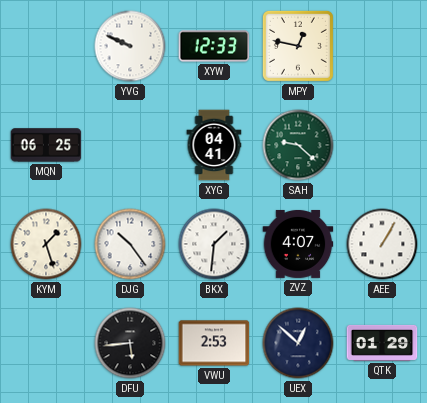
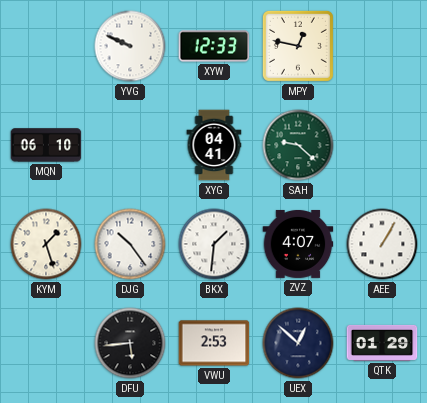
MQN: 06:25 -> 06:10 (46, 145)
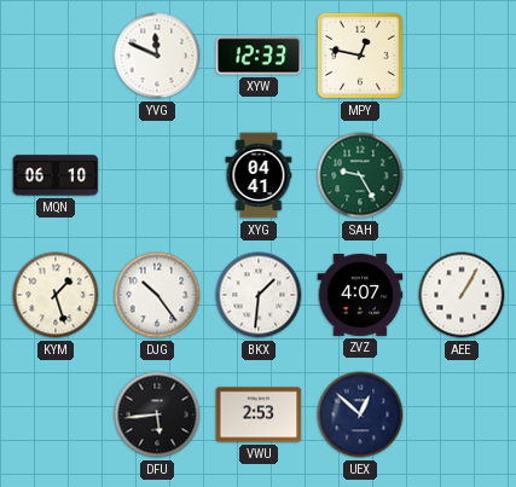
YVG: 9:49 -> 11:49 (157, 56)
SAH: 9:22 -> 9:25 (360, 175)
QTK: 01:29 -> none (382, 343)
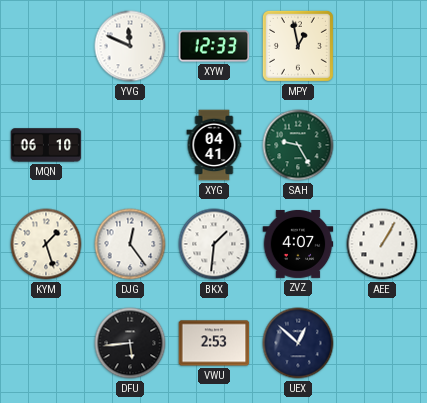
MPY: 12:47 -> 12:58 (298, 46)
DJG: 10:24 -> 12:24 (130, 244)
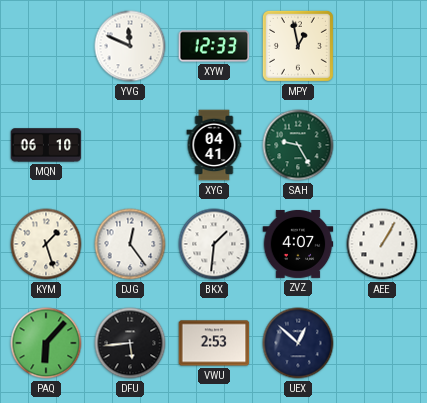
PAQ: none -> 6:07 (46, 343)
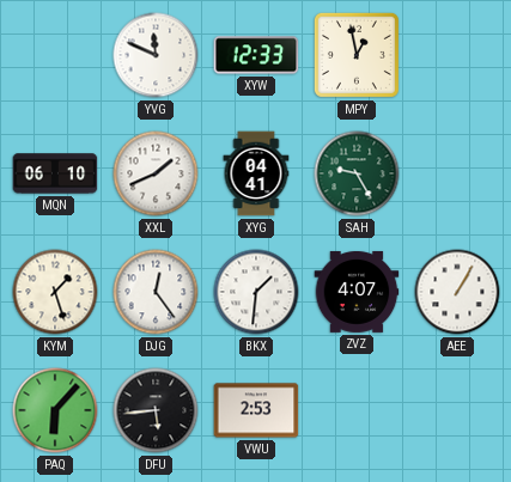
XXL: none -> 1:41 (156, 173)
UEX: 12:52 -> none (298, 343)
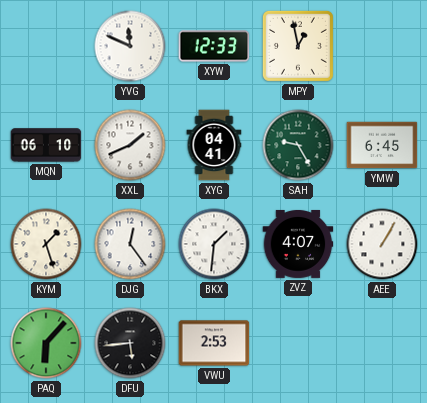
YMW: none -> 6:45 (382, 145)
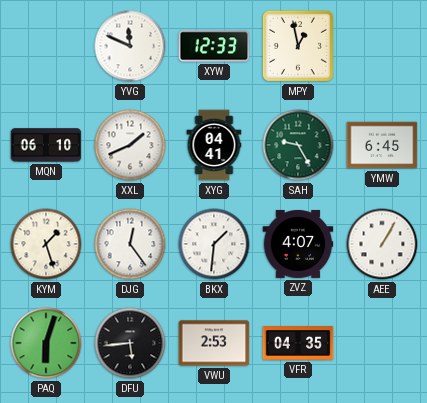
PAQ: 6:07 -> 6:03 (46, 343)
VFR: none -> 04:35 (298, 343)
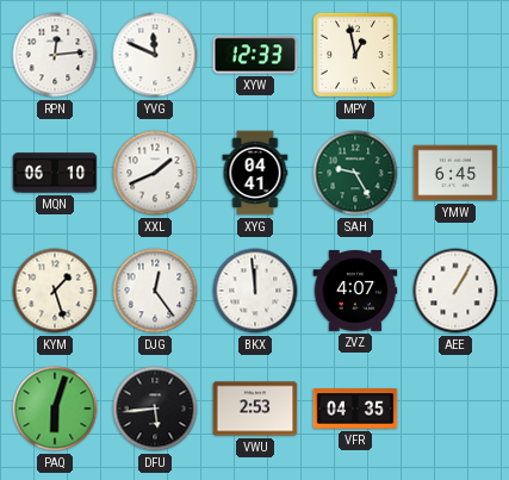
RPN: none -> 12:14 (55, 55)
BKX: 1:31 -> 11:59 (255, 291)
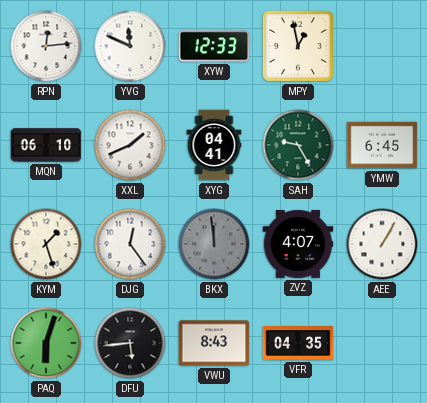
BKX dial: white -> grey (214, 244)
VWU: 2:53 -> 8:43 (214, 343)
